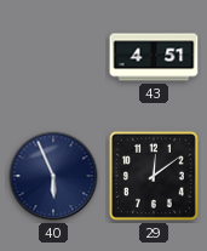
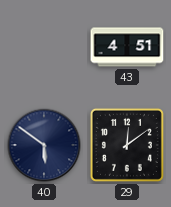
40: 5:56 -> 5:51 (44, 145)
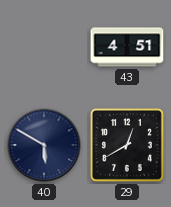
40: 5:51 -> 5:50 (44, 145)
29: 12:09 -> 12:40 (127, 145)
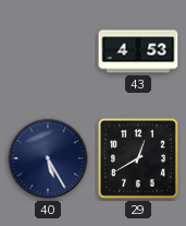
43: 4:51 -> 4:53 (138, 51)
40: 5:50 -> 5:25 (48, 158)
